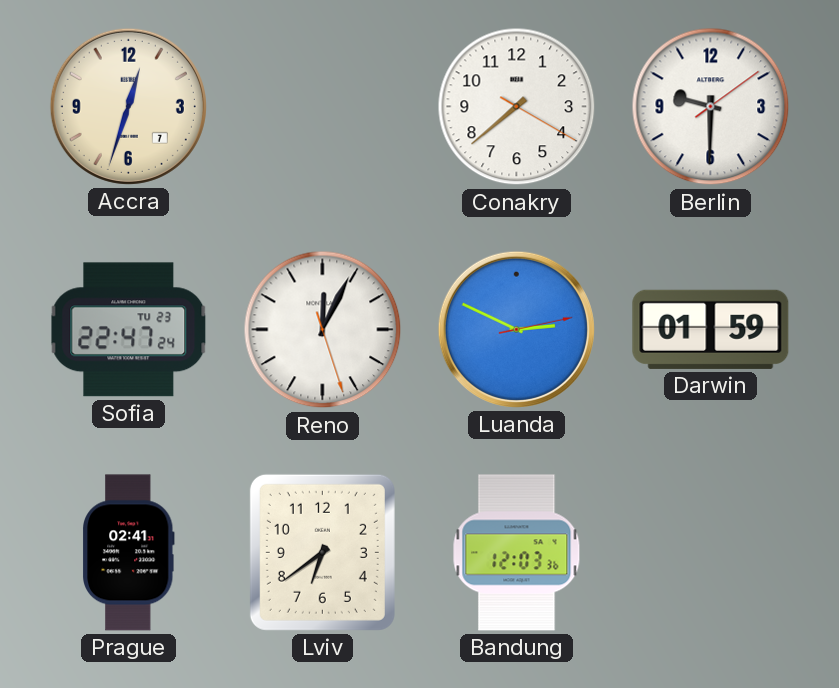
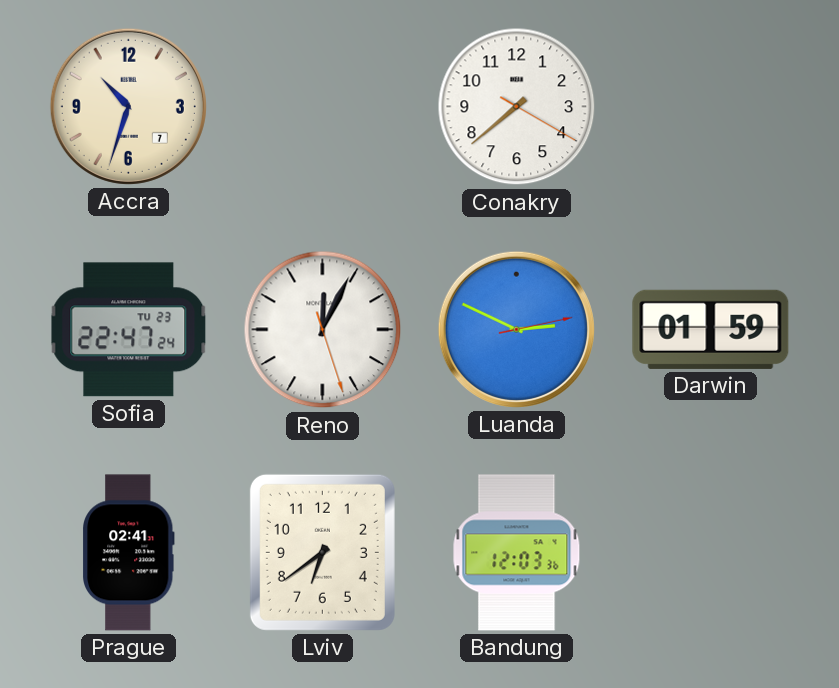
Accra: 12:33 -> 10:33 (128, 106)
Berlin: 9:30 -> none (711, 107)
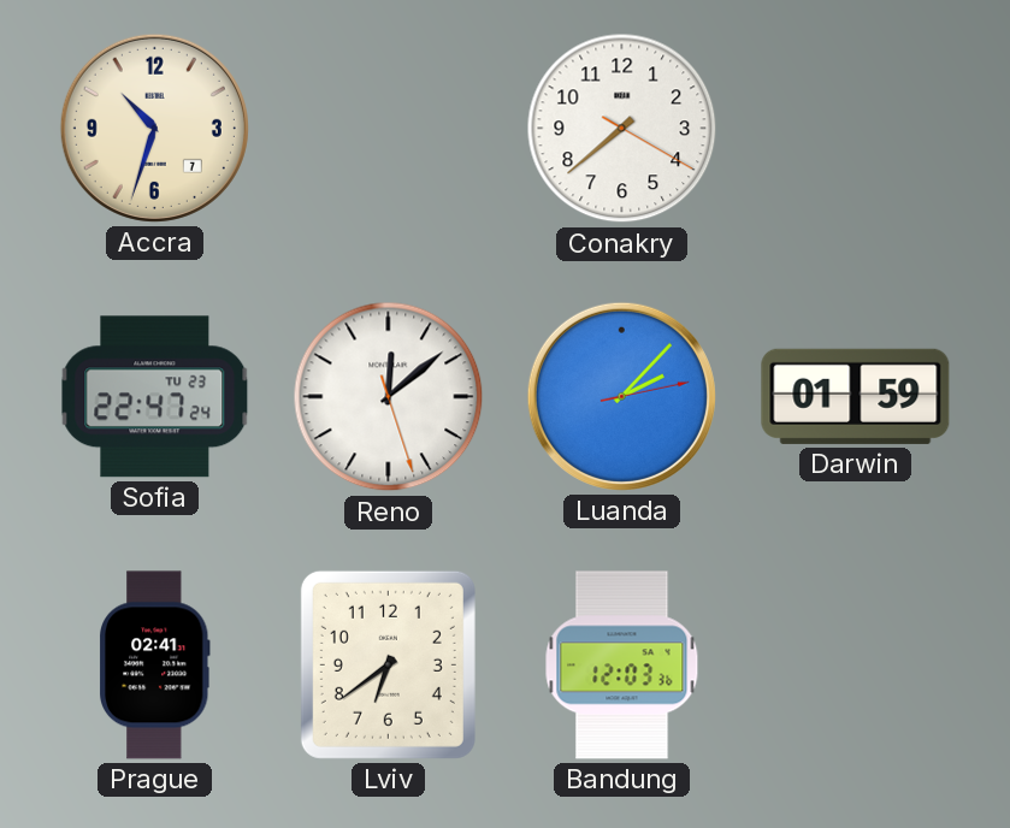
Reno: 12:04 -> 12:08 (389, 397)
Luanda: 2:49 -> 2:07 (621, 396)
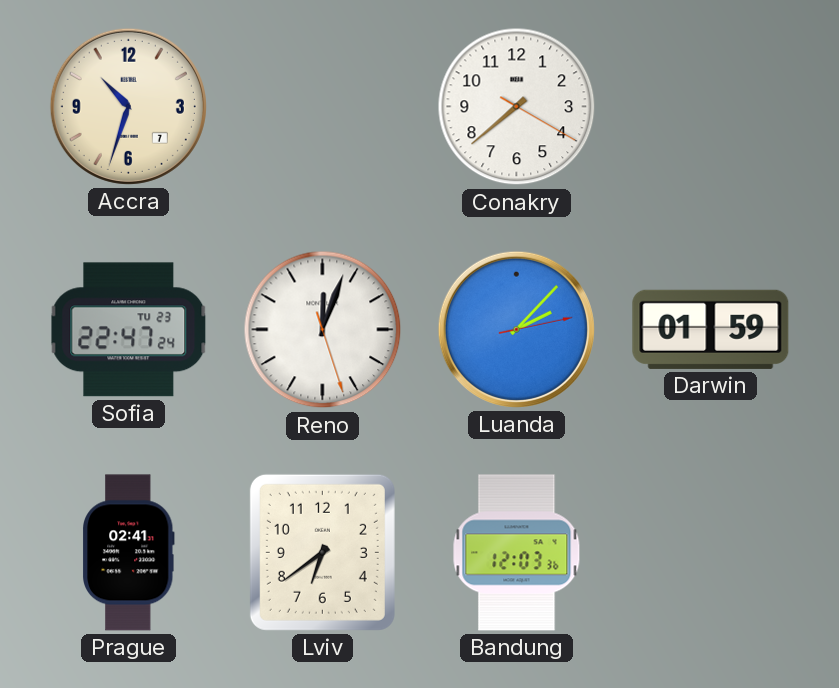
Reno: 12:08 -> 12:03 (323, 330)
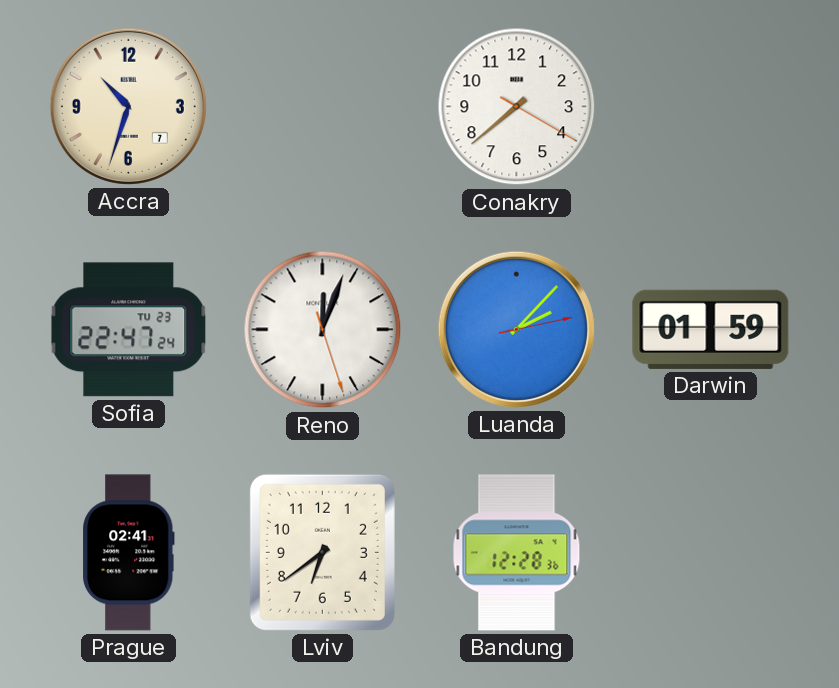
Bandung: 12:03 -> 12:28 (517, 553)
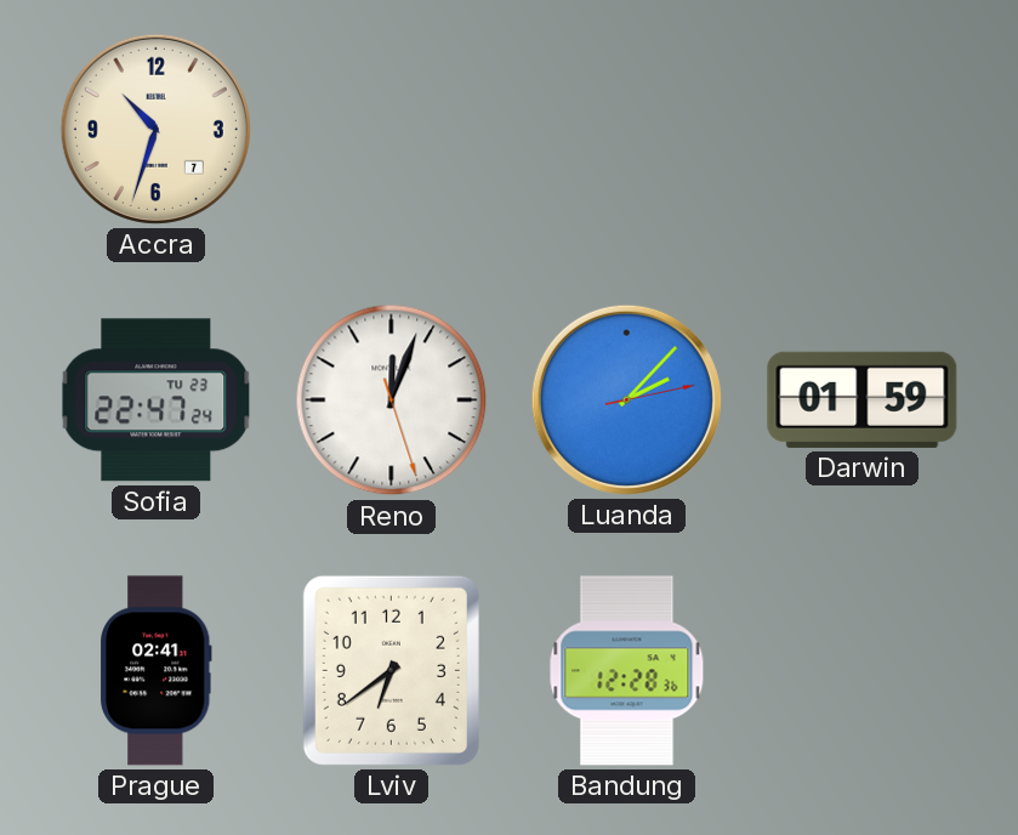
Conakry: 7:38 -> none (517, 107)
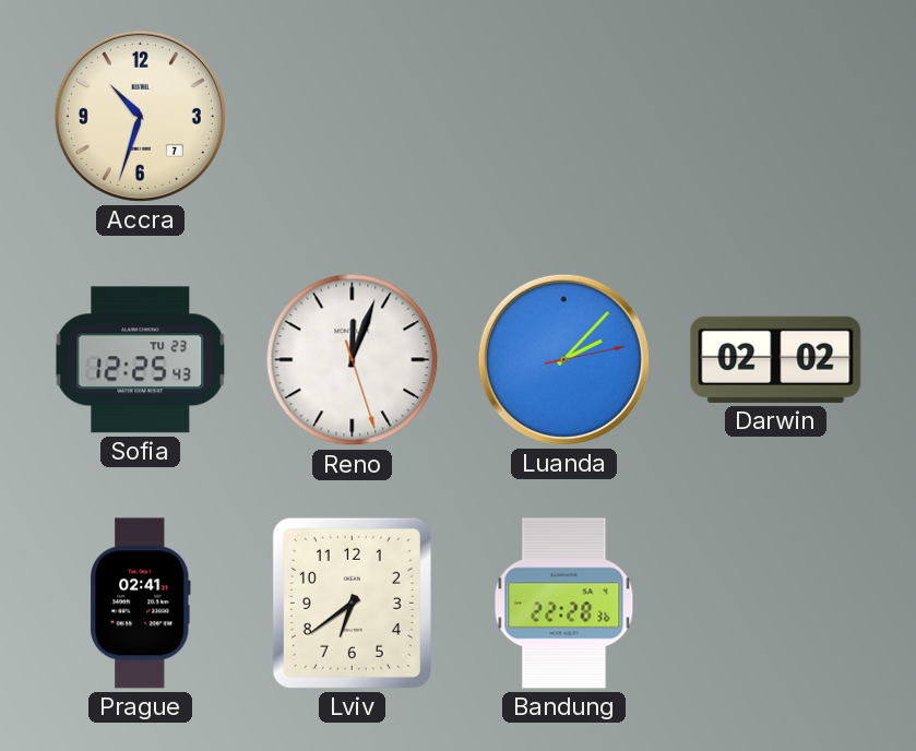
Sofia: 22:47 -> 12:25 (141, 360)
Darwin: 01:59 -> 02:02 (776, 359)
Bandung: 12:28 -> 22:28 (564, 604)
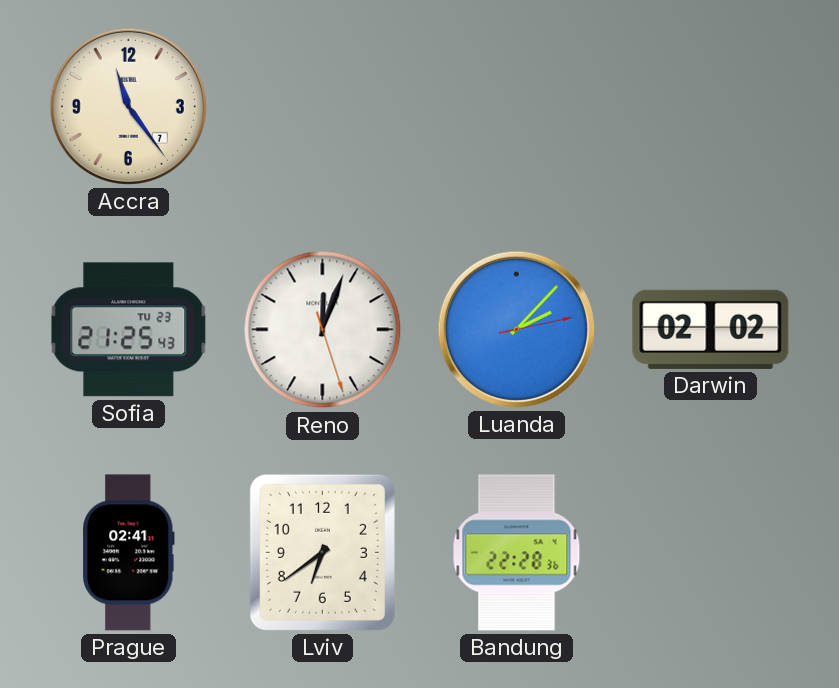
Accra: 10:33 -> 11:24 (128, 106)
Sofia: 12:25 -> 21:25 (129, 330)
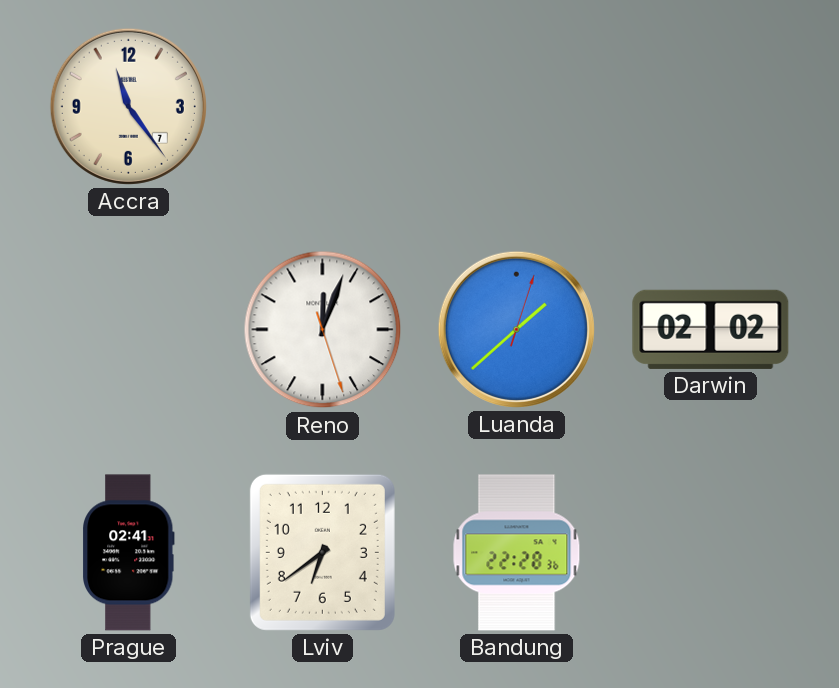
Sofia: 21:25 -> none (129, 330)
Luanda: 2:07 -> 1:38 (516, 329)
